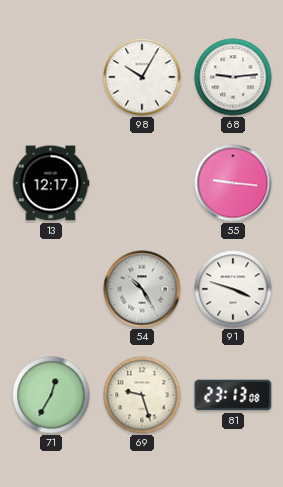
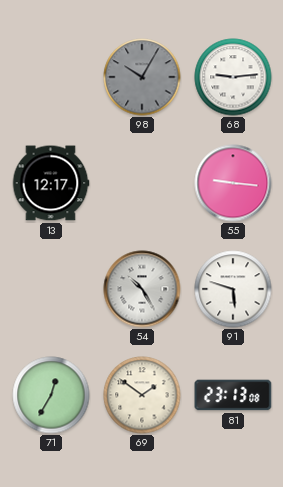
98 dial: white -> grey (142, 77)
91: 3:48 -> 5:48 (233, 289)
69: 9:27 -> 1:51 (142, 395)
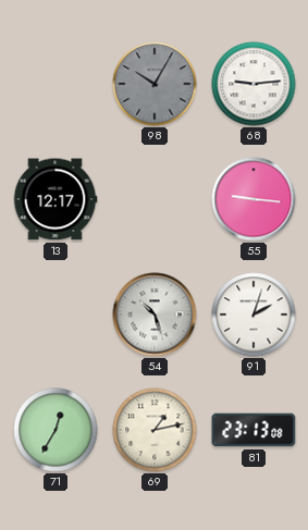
54: 10:25 -> 10:27 (155, 315)
91: 5:48 -> 2:03 (254, 315)
69: 1:51 -> 1:13 (155, 430)
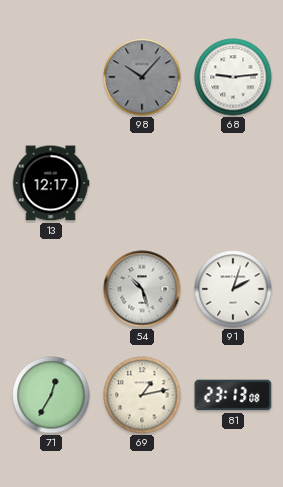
98: 10:05 -> 10:07 (142, 77)
55: 9:16 -> none (254, 199)
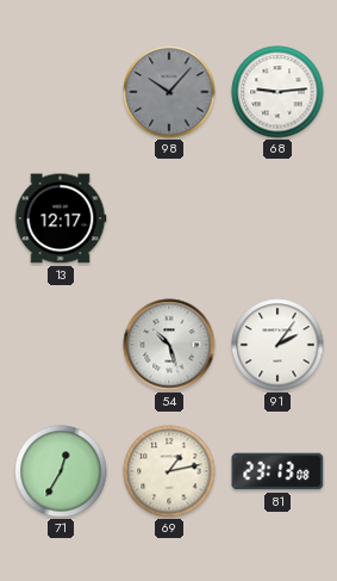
91: 2:03 -> 2:06 (277, 345)
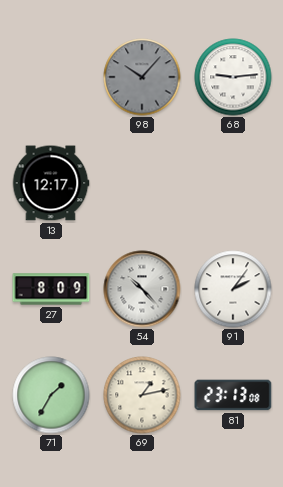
27: none -> 8:09 (51, 289)
54: 10:27 -> 10:23 (142, 289)
71: 12:35 -> 1:35 (51, 395)
